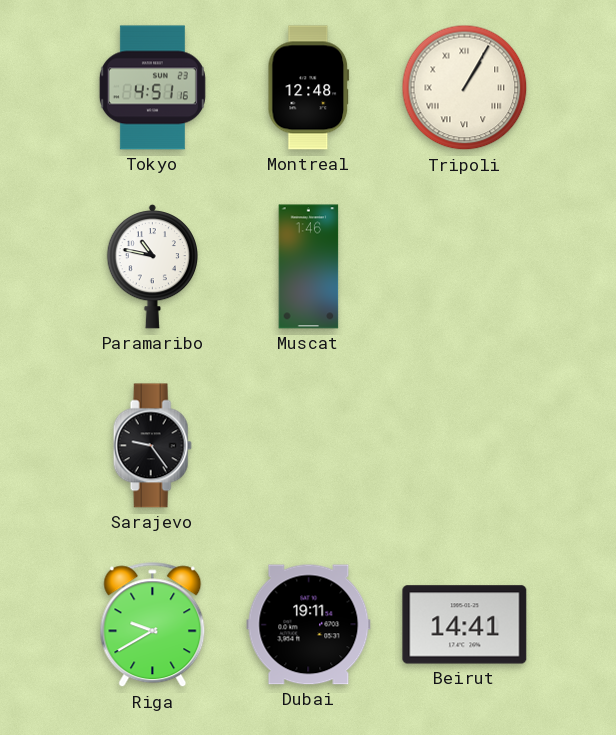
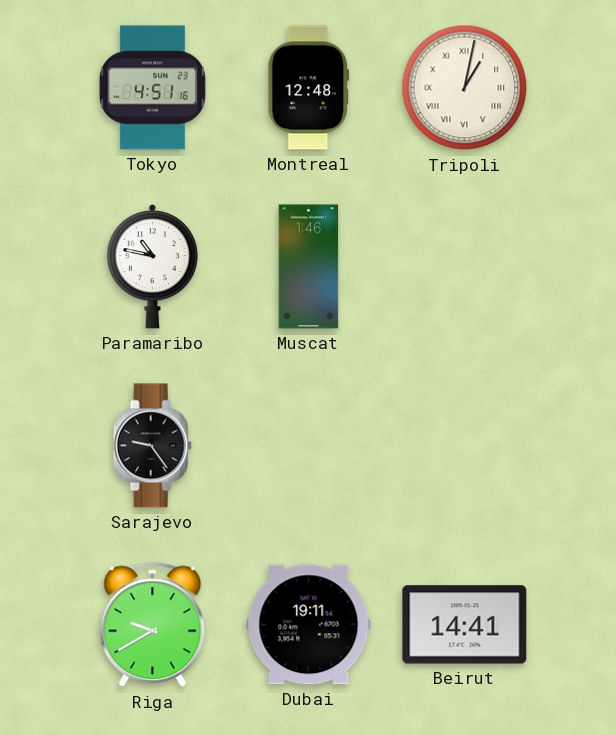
Tripoli: 1:05 -> 1:02 (465, 88)
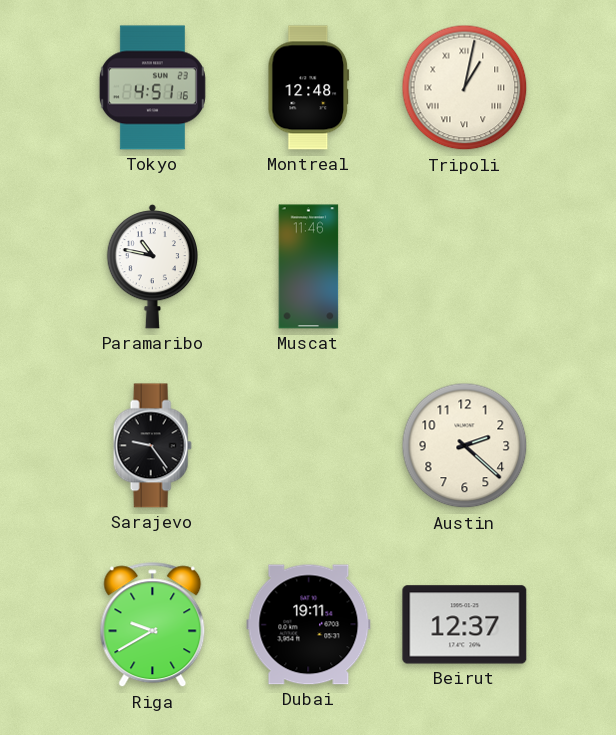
Muscat: 1:46 -> 11:46 (309, 267)
Austin: none -> 2:22 (465, 446)
Beirut: 14:41 -> 12:37 (465, 625)
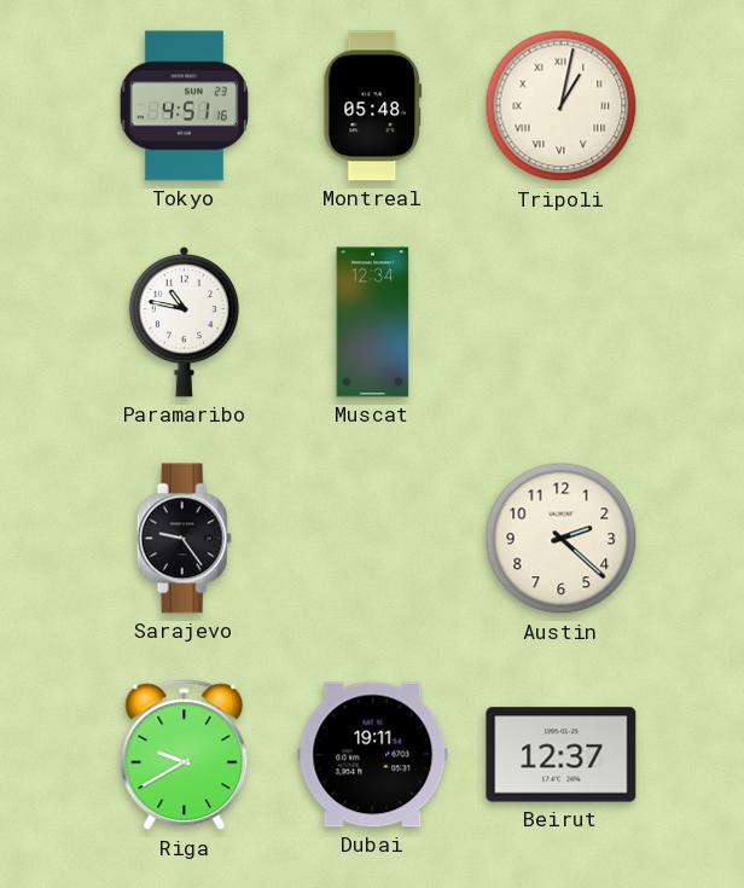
Montreal: 12:48 -> 05:48 (372, 106)
Muscat: 11:46 -> 12:34 (373, 323)
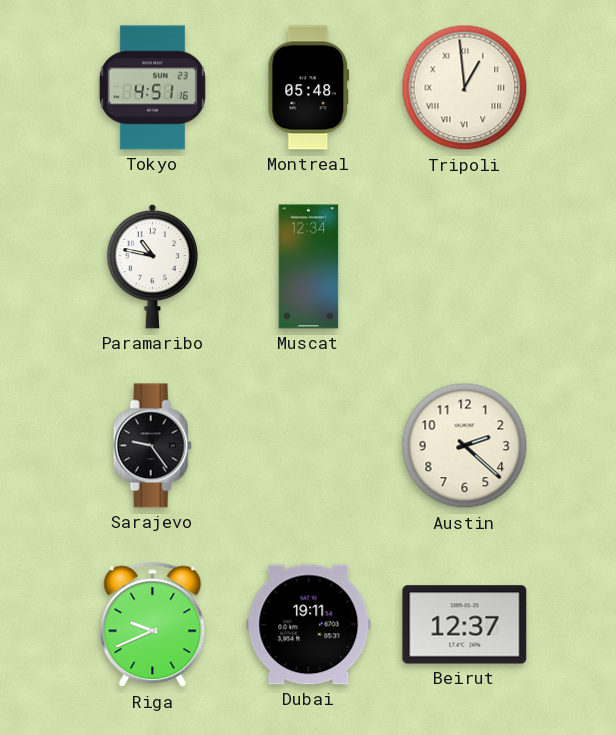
Tripoli: 1:02 -> 12:59 (465, 88)
Riga: 9:40 -> 9:41 (153, 625)
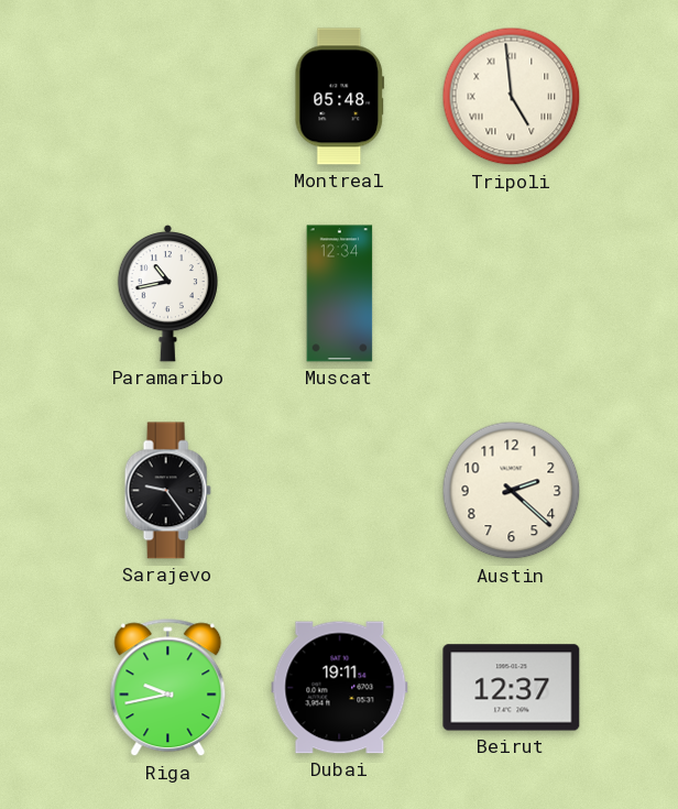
Tokyo: 4:51 -> none (152, 88)
Tripoli: 12:59 -> 4:59 (512, 97)
Paramaribo: 10:47 -> 10:43 (167, 293)
Riga: 9:41 -> 9:43 (168, 688)
